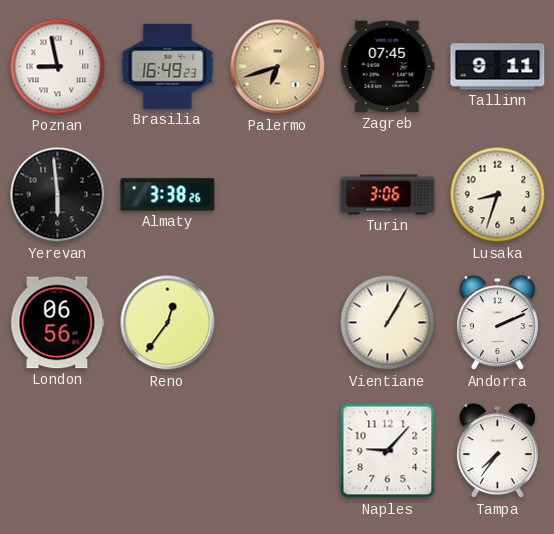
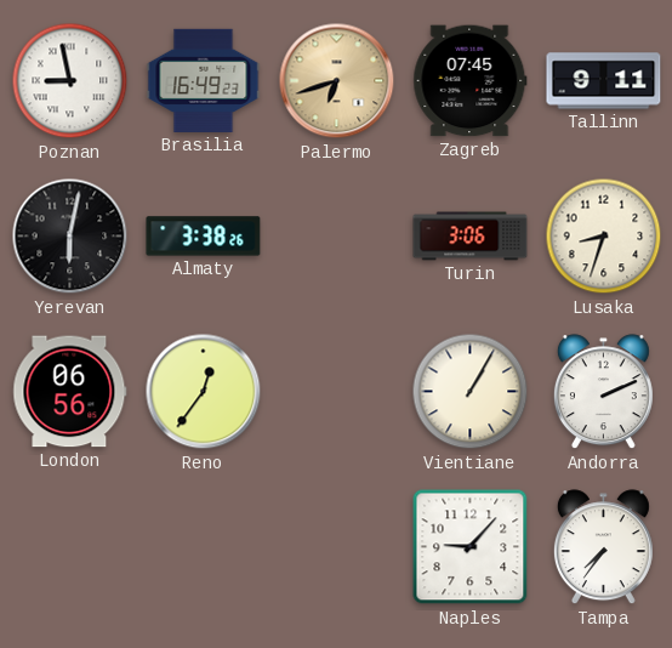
Yerevan: 5:59 -> 6:02 (70, 237)
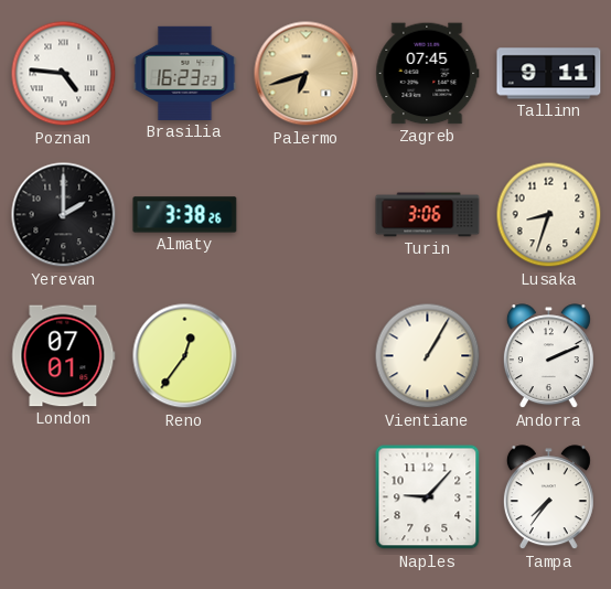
Poznan: 8:58 -> 4:46 (64, 74)
Brasilia: 16:49 -> 16:23 (185, 73)
Yerevan: 6:02 -> 2:00 (64, 215)
London: 06:56 -> 07:01 (64, 356)
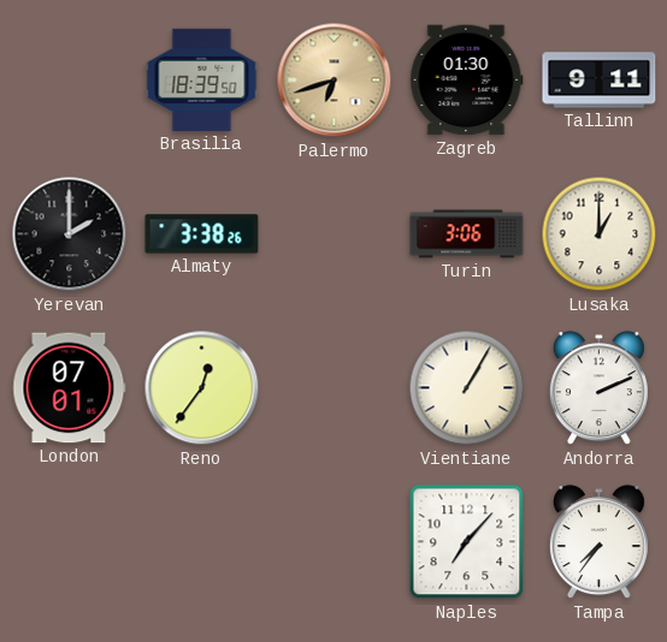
Poznan: 4:46 -> none (64, 74)
Brasilia: 16:23 -> 18:39 (202, 79)
Zagreb: 07:45 -> 01:30 (467, 81)
Lusaka: 8:33 -> 1:00 (600, 234)
Naples: 9:07 -> 7:07 (467, 542)
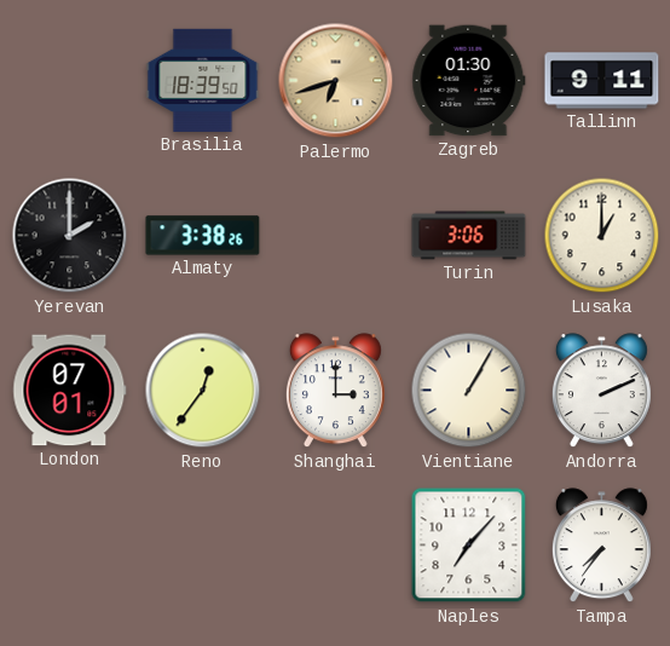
Shanghai: none -> 3:00 (335, 391)
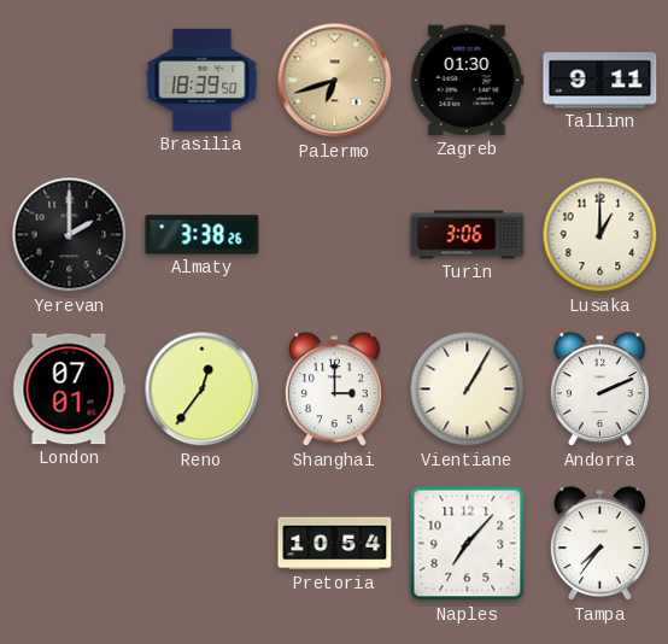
Pretoria: none -> 10:54 (335, 544)
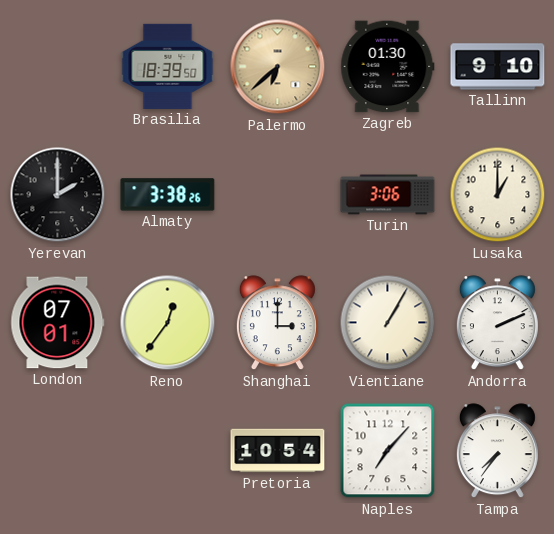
Palermo: 6:42 -> 6:38 (278, 67)
Tallinn: 9:11 -> 9:10 (498, 67)
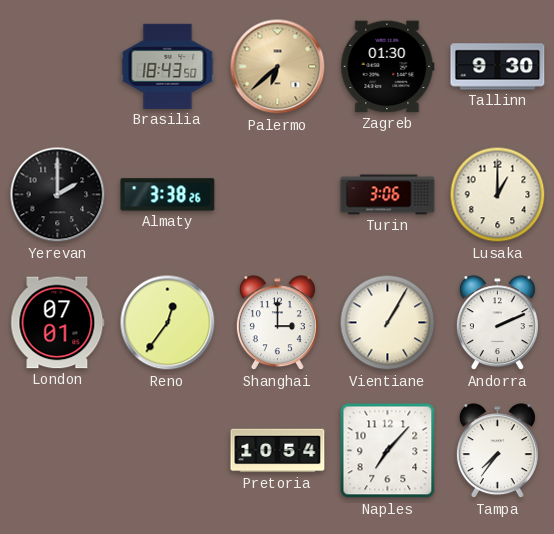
Brasilia: 18:39 -> 18:43 (168, 66)
Tallinn: 9:10 -> 9:30 (498, 67)
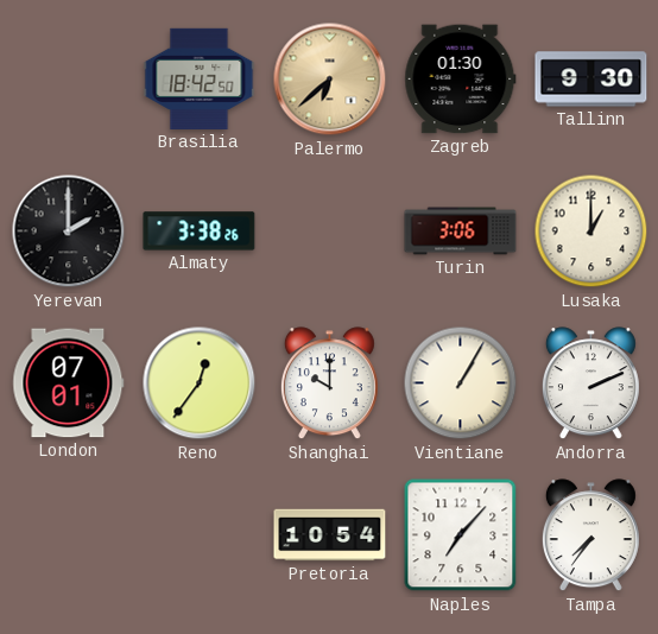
Brasilia: 18:43 -> 18:42 (200, 78)
Shanghai: 3:00 -> 10:00 (329, 383)
